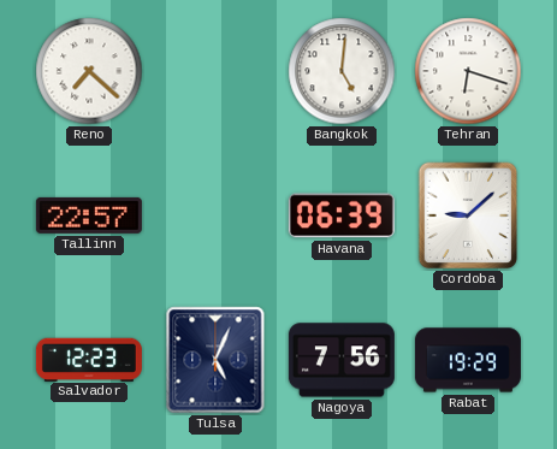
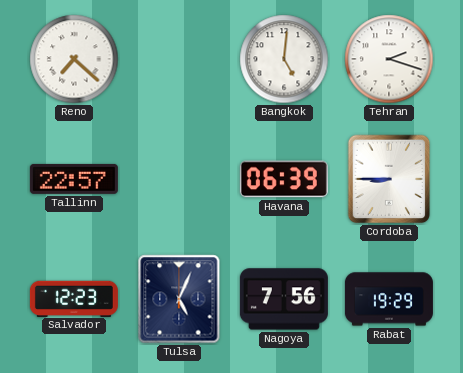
Tehran: 6:18 -> 2:18 (389, 59)
Cordoba: 9:08 -> 8:45 (389, 179)
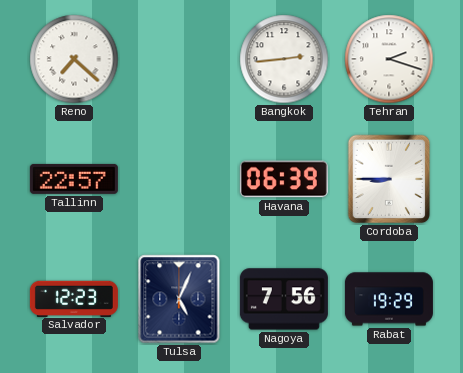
Bangkok: 5:01 -> 2:44 (284, 59)
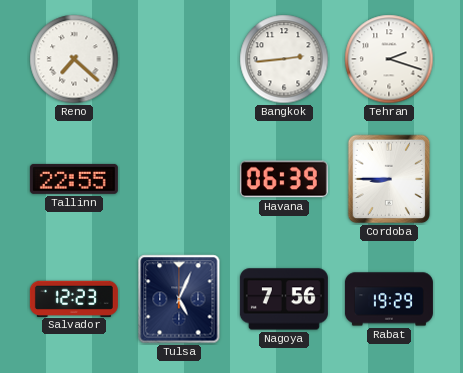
Tallinn: 22:57 -> 22:55 (74, 179)
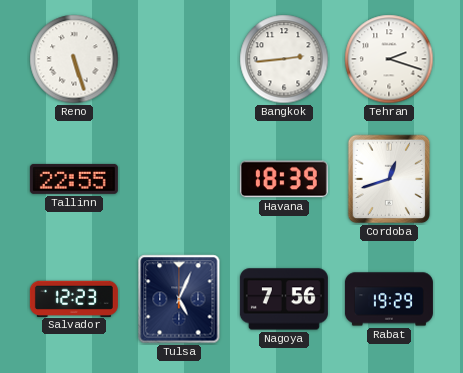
Reno: 7:22 -> 5:27 (74, 59)
Havana: 06:39 -> 18:39 (284, 179)
Cordoba: 8:45 -> 12:42 (389, 179)
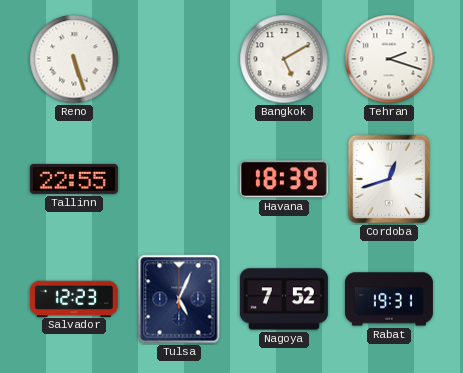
Bangkok: 2:44 -> 5:10 (284, 59)
Nagoya: 7:56 -> 7:52 (284, 299)
Rabat: 19:29 -> 19:31 (389, 299)
